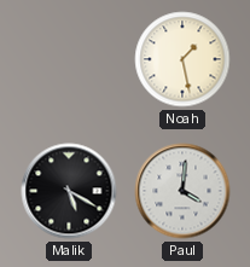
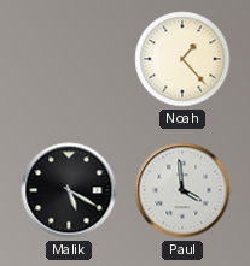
Noah: 1:28 -> 1:23 (182, 59)
Paul: 4:01 -> 3:59 (182, 190)
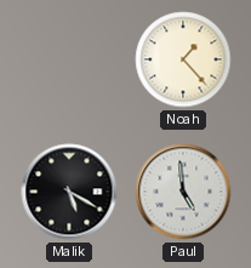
Paul: 3:59 -> 4:59 (183, 192)
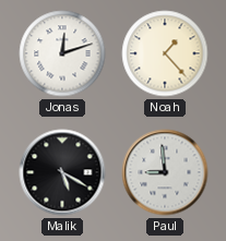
Jonas: none -> 12:12 (62, 53)
Paul: 4:59 -> 8:59 (165, 172)
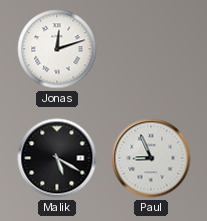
Noah: 1:23 -> none (165, 53)
Paul: 8:59 -> 8:56 (151, 158)
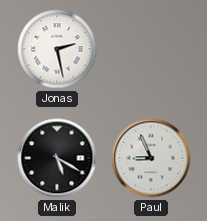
Jonas: 12:12 -> 2:28 (57, 49)
